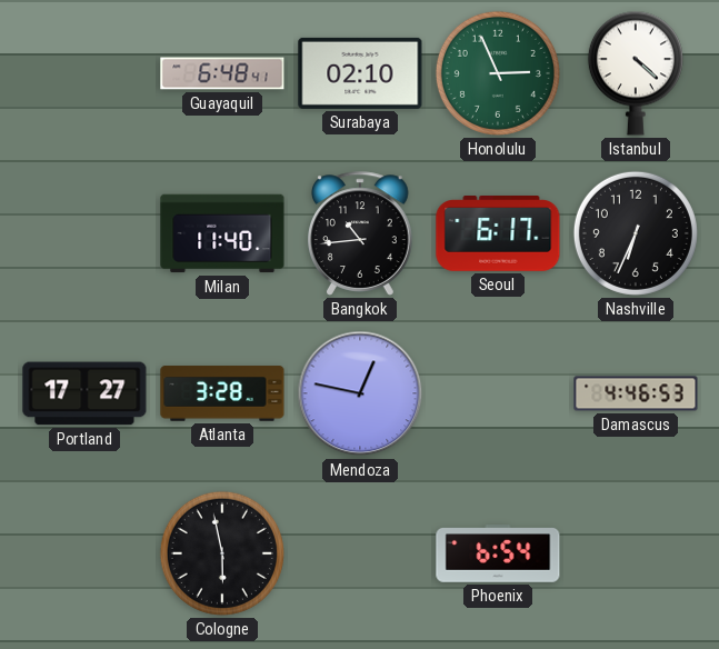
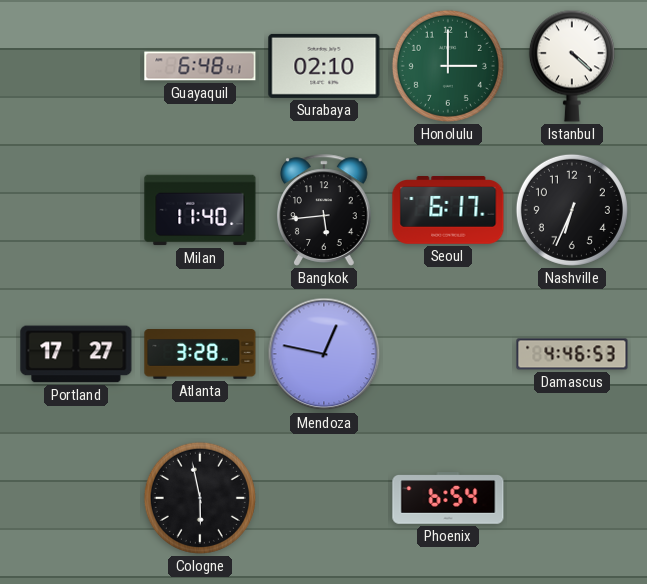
Honolulu: 2:56 -> 3:00 (448, 66)
Bangkok: 10:44 -> 5:44 (325, 210)
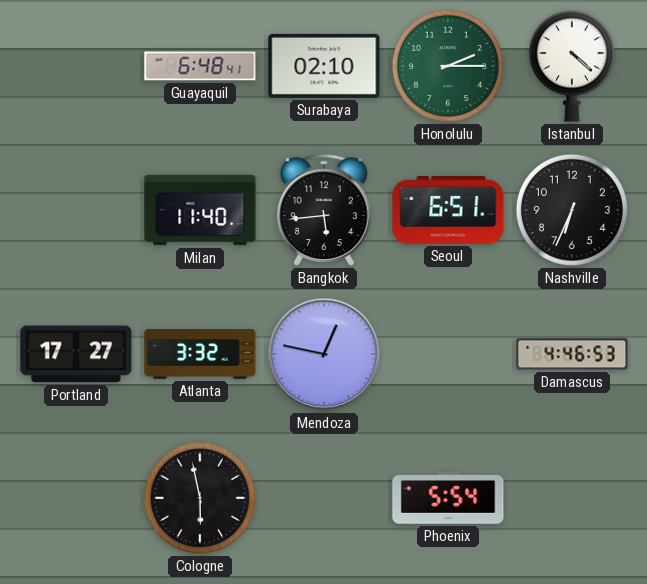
Honolulu: 3:00 -> 2:15 (448, 66)
Seoul: 6:17 -> 6:51 (448, 211)
Atlanta: 3:28 -> 3:32 (200, 354)
Phoenix: 6:54 -> 5:54 (448, 498)
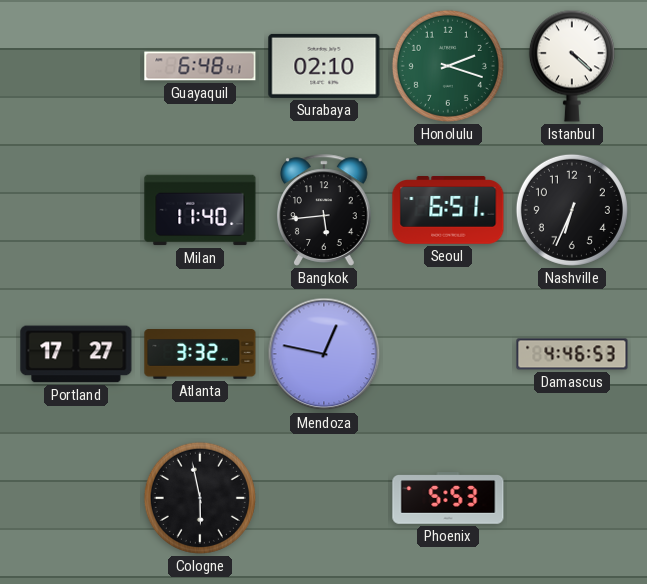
Honolulu: 2:15 -> 2:18 (448, 66)
Phoenix: 5:54 -> 5:53 (448, 498)
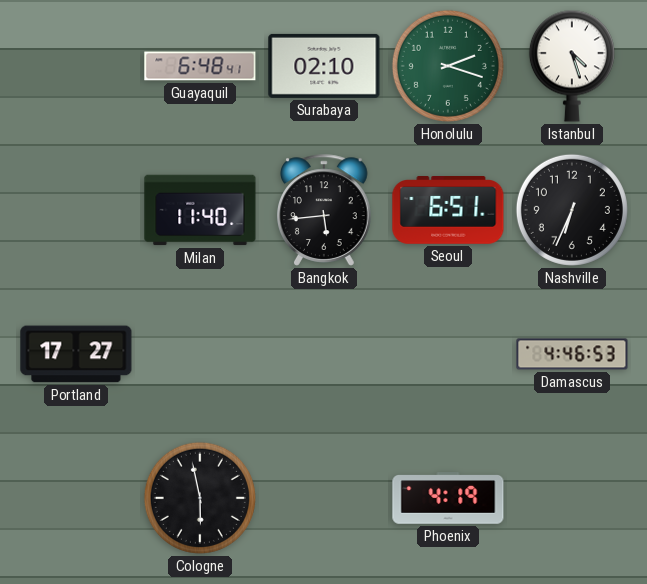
Istanbul: 4:22 -> 4:27 (572, 66)
Atlanta: 3:32 -> none (200, 354)
Mendoza: 12:47 -> none (324, 354)
Phoenix: 5:53 -> 4:19 (448, 498)
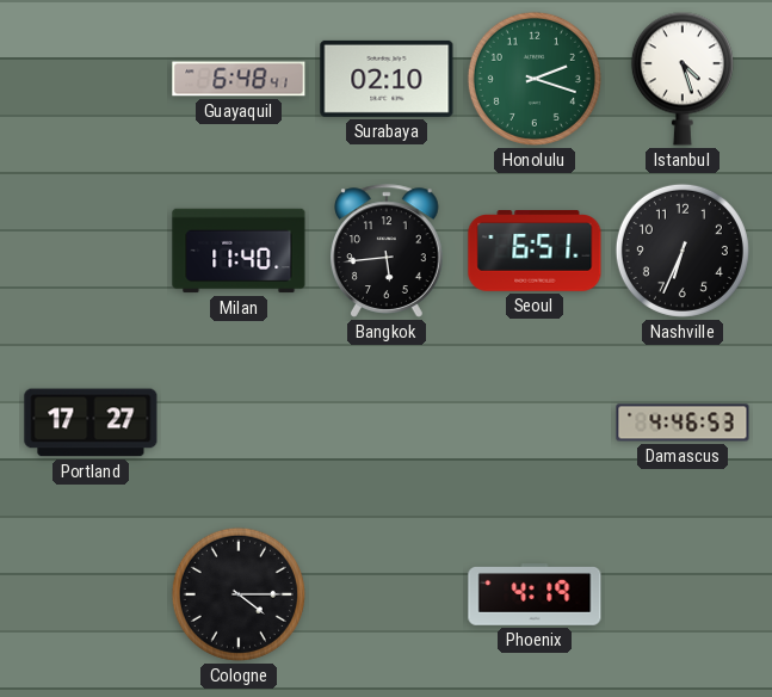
Cologne: 5:58 -> 4:15 (239, 594)
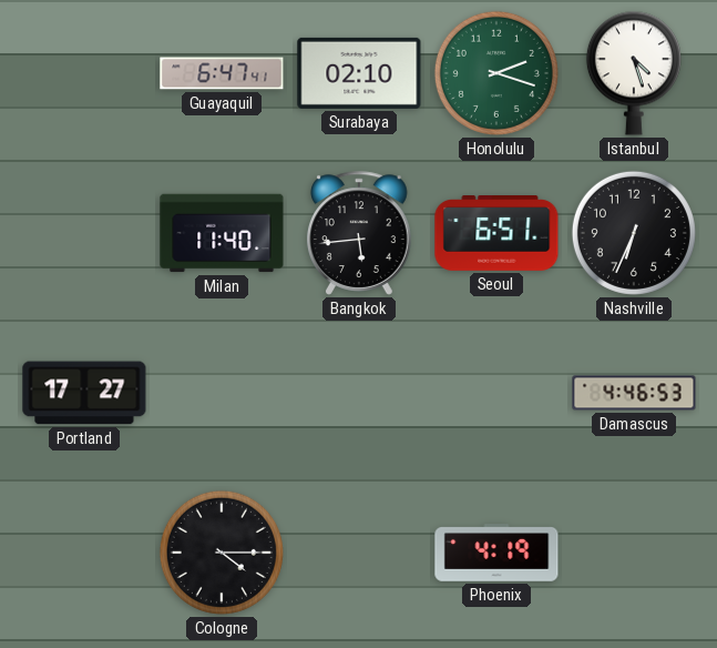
Guayaquil: 6:48 -> 6:47 (222, 73)
